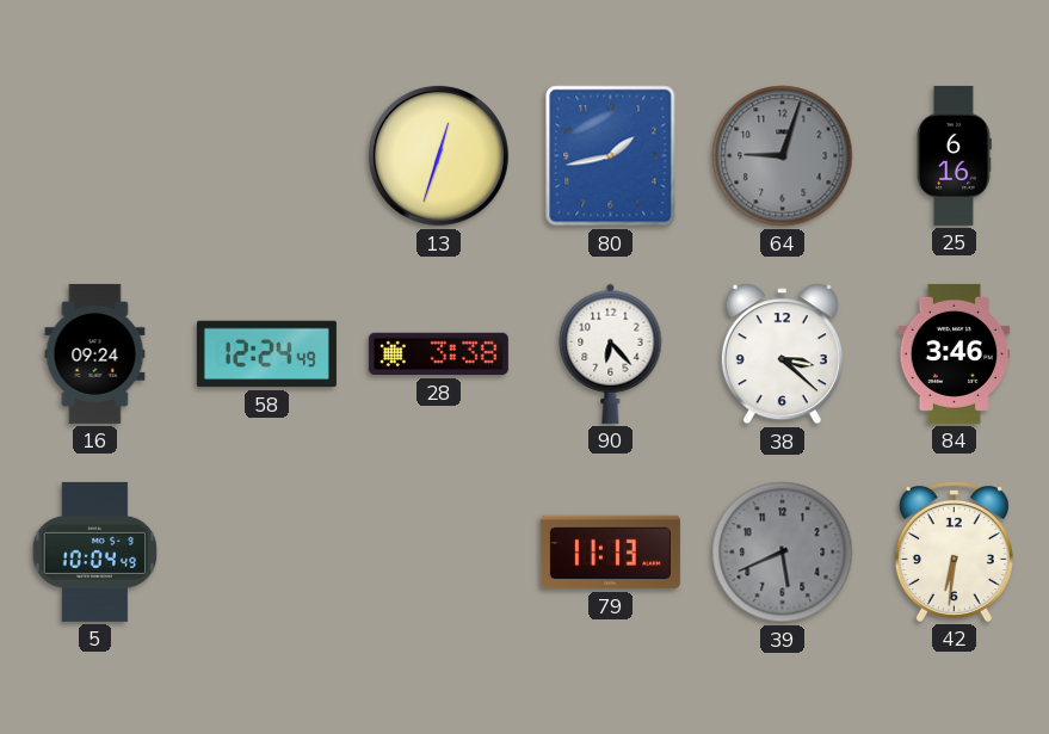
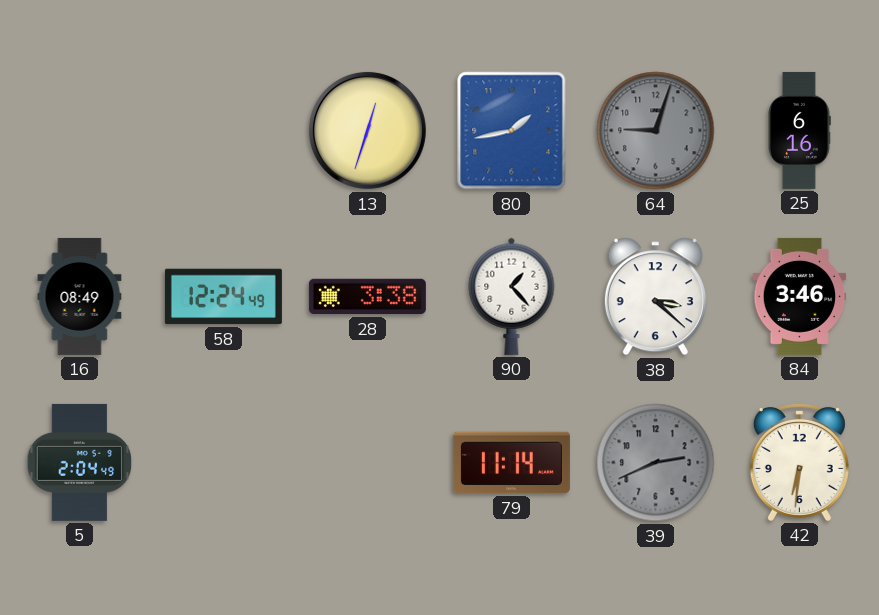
16: 09:24 -> 08:49 (80, 296)
90: 6:23 -> 1:23 (512, 296)
5: 10:04 -> 2:04 (80, 462)
79: 11:13 -> 11:14 (511, 463)
39: 5:41 -> 2:41 (656, 463)
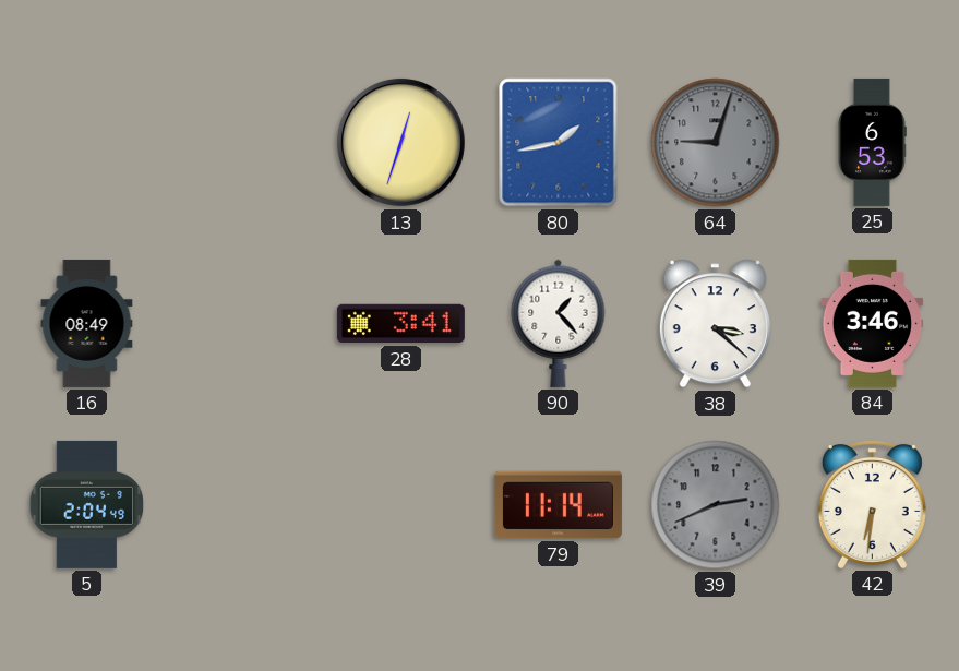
25: 6:16 -> 6:53 (872, 142)
58: 12:24 -> none (223, 297)
28: 3:38 -> 3:41 (400, 324)
